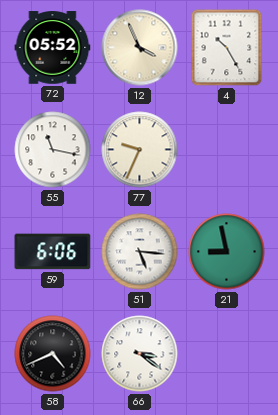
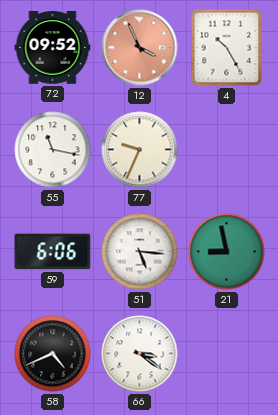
72: 05:52 -> 09:52 (53, 48)
12 dial: cream -> salmon (140, 48)
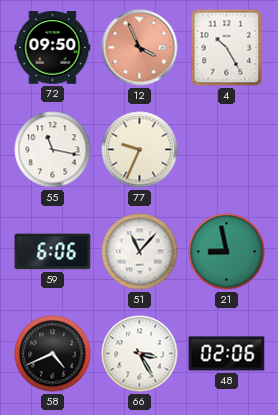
72: 09:52 -> 09:50 (53, 48)
51: 5:16 -> 11:07 (140, 252)
66: 3:21 -> 3:25 (140, 354)
48: none -> 02:06 (227, 354)
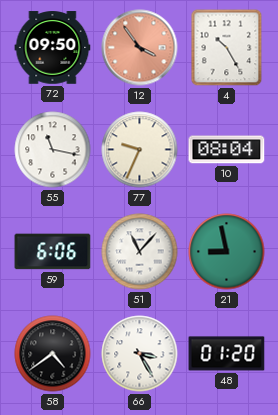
12: 3:56 -> 3:54 (140, 48)
10: none -> 08:04 (227, 150)
58: 4:41 -> 4:39 (53, 354)
48: 02:06 -> 01:20 (227, 354)
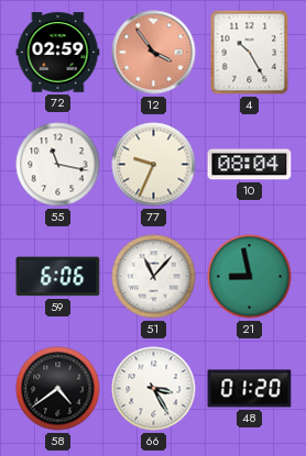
72: 09:50 -> 02:59 (58, 53)
